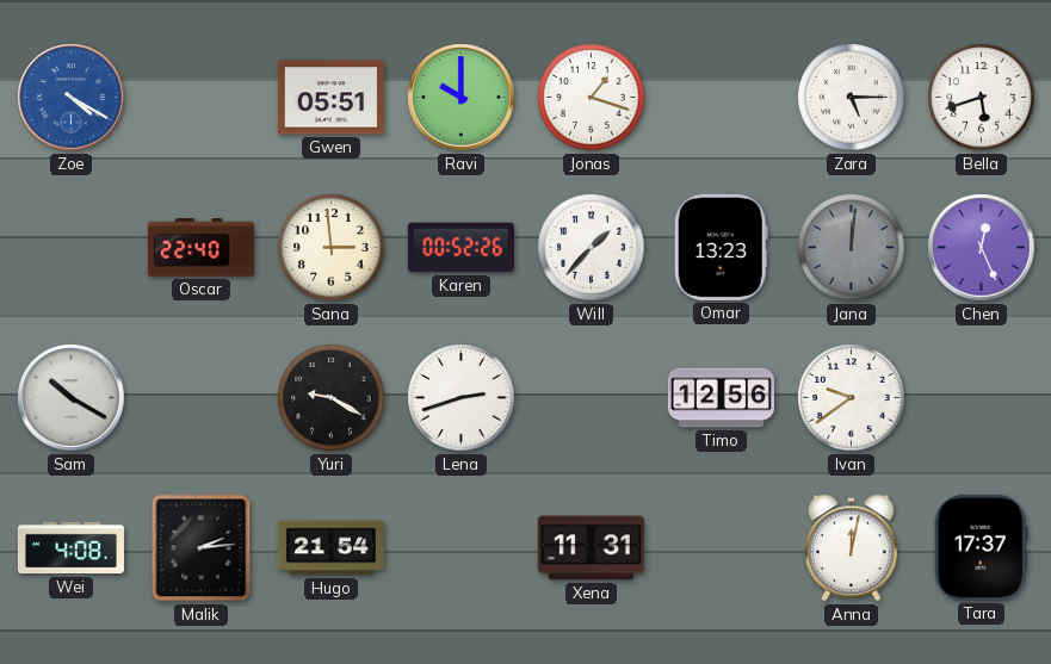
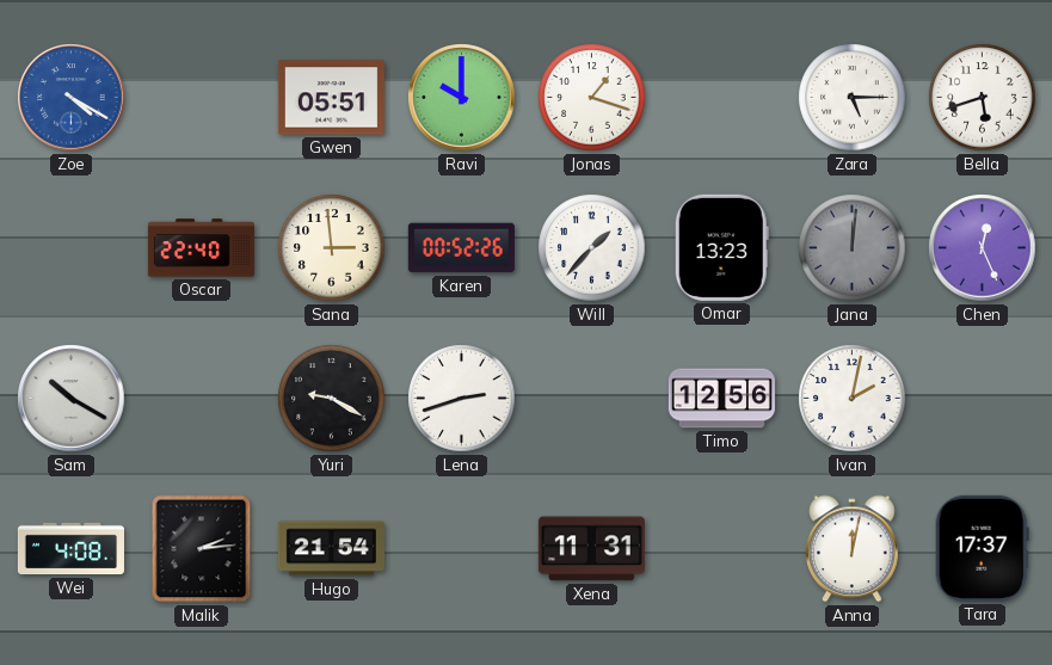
Ivan: 9:39 -> 2:02 (853, 399)
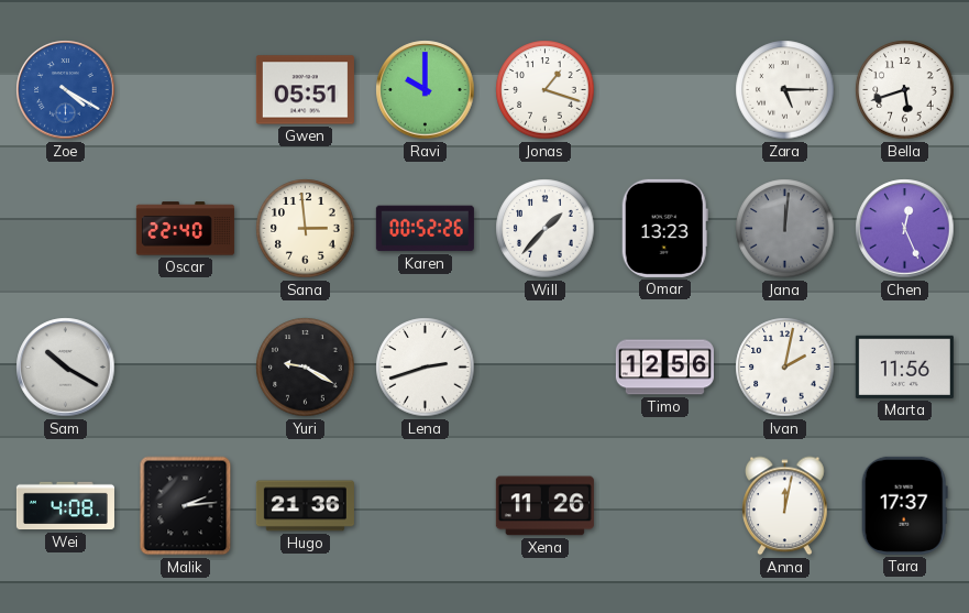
Marta: none -> 11:56 (904, 366)
Hugo: 21:54 -> 21:36 (305, 506)
Xena: 11:31 -> 11:26 (544, 506)
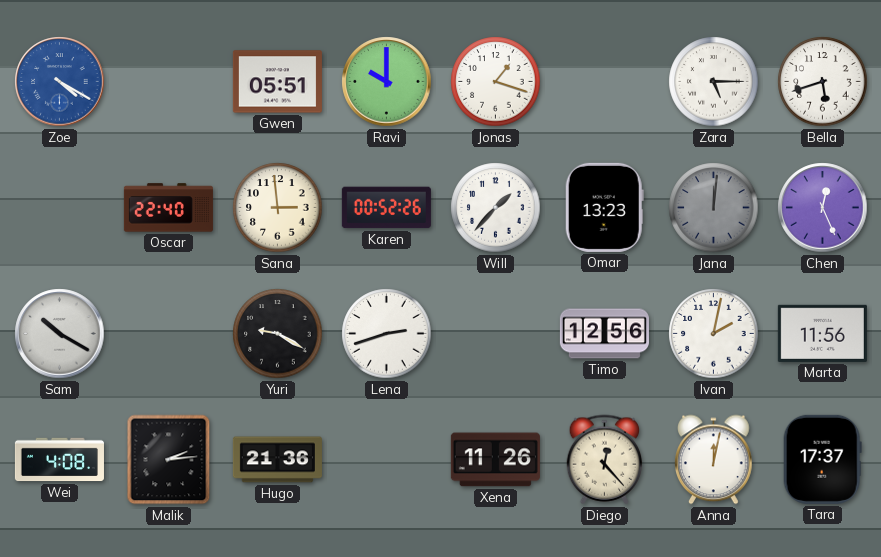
Diego: none -> 12:23 (605, 460)
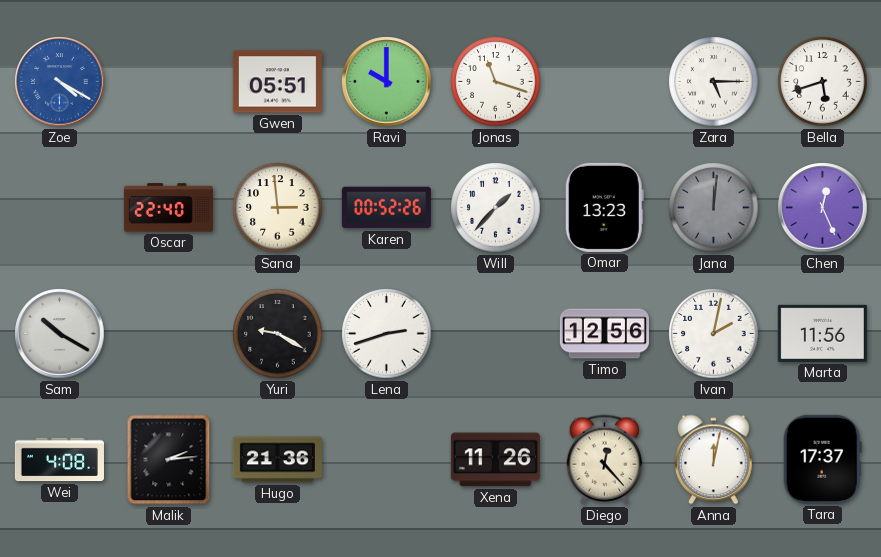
Jonas: 1:18 -> 11:18 (496, 82)
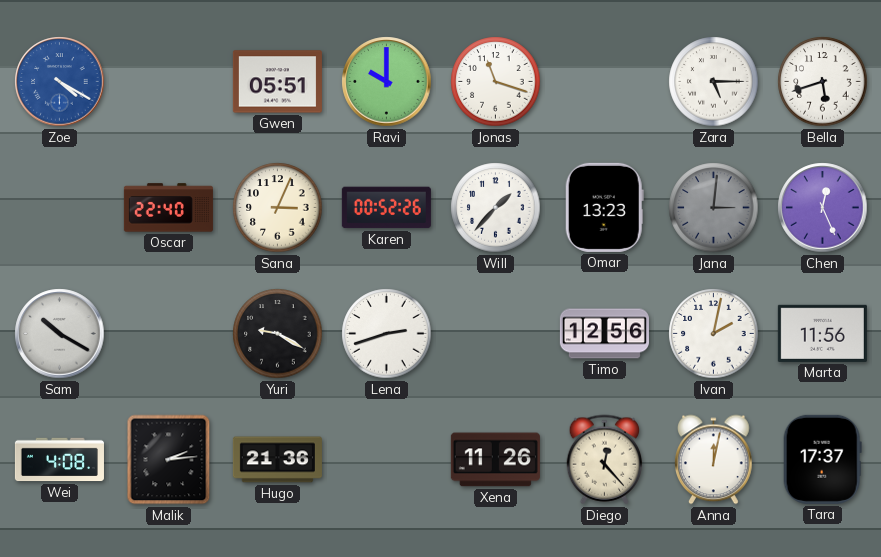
Sana: 2:59 -> 3:04 (278, 208)
Jana: 12:01 -> 3:01 (714, 208)
